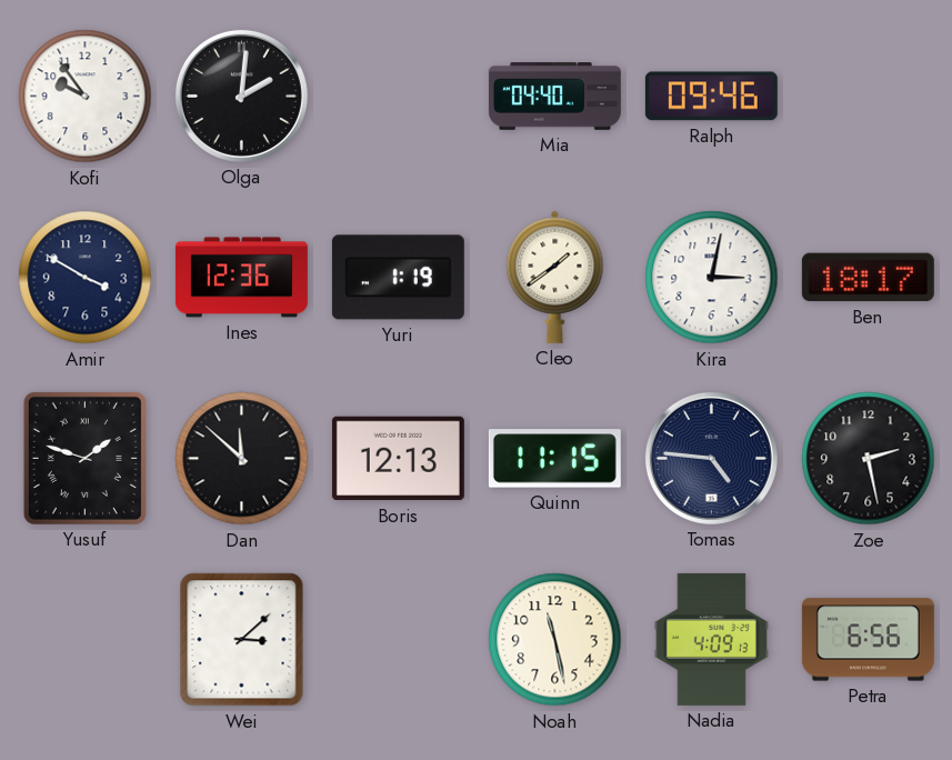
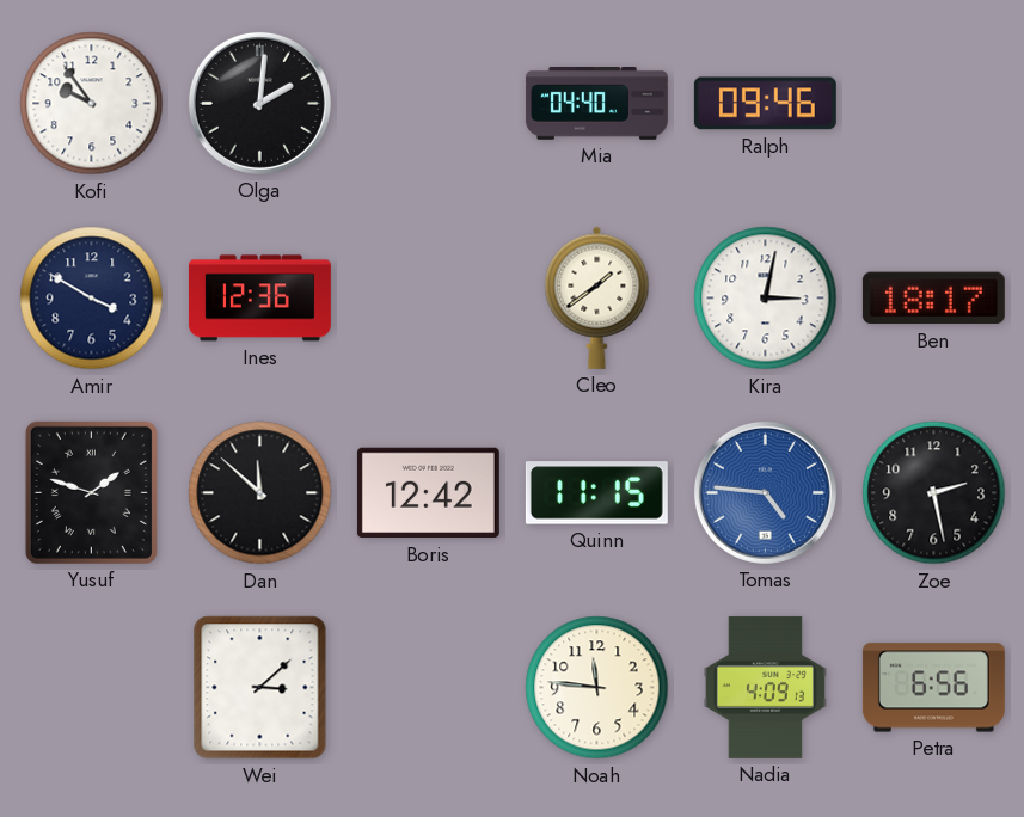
Yuri: 1:19 -> none (398, 278)
Boris: 12:13 -> 12:42 (428, 493)
Tomas dial: navy -> blue (765, 492)
Noah: 11:28 -> 11:46 (597, 688)
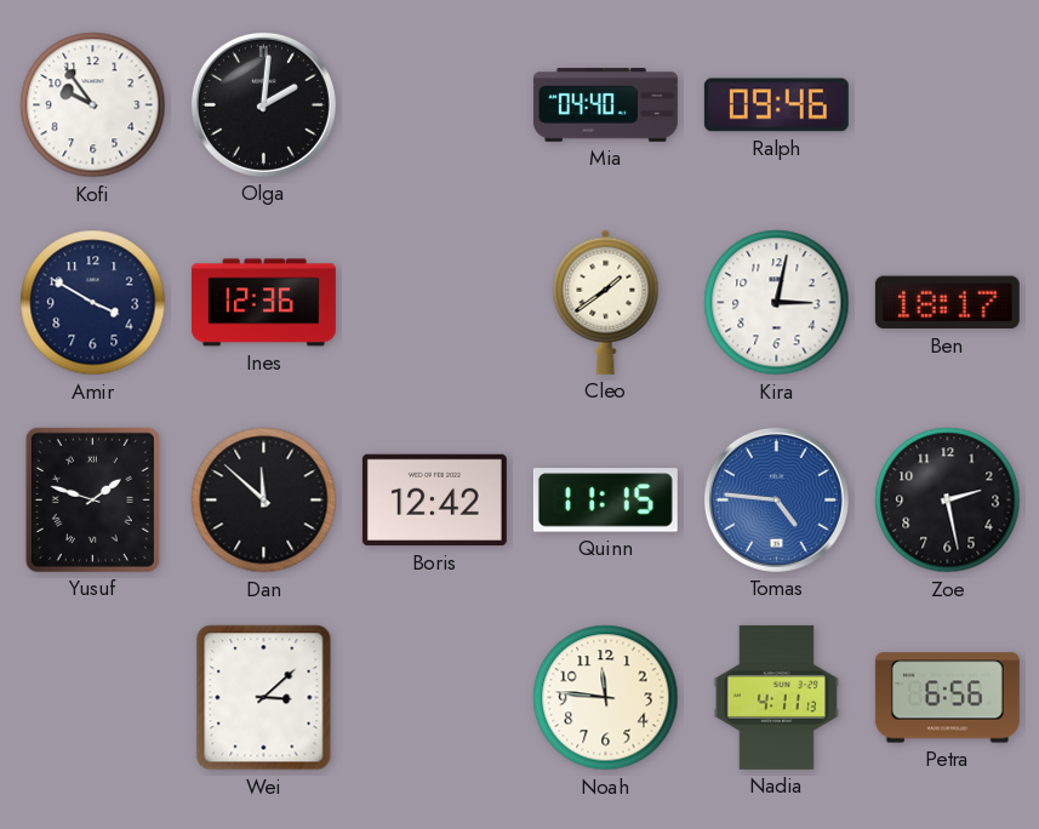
Nadia: 4:09 -> 4:11 (776, 697)
